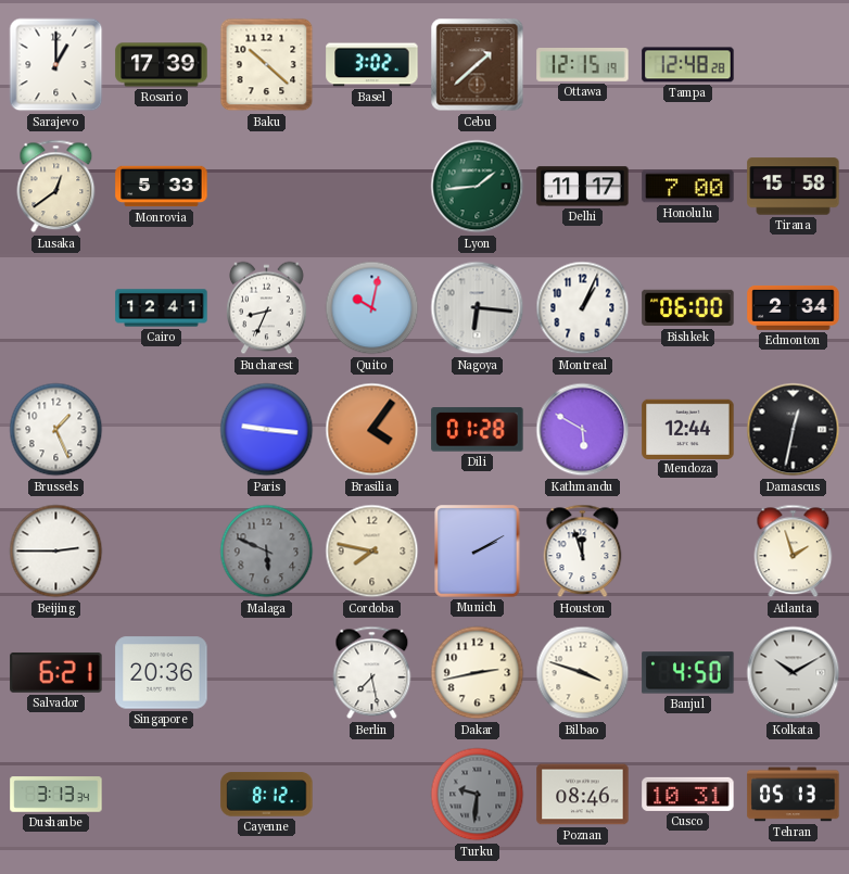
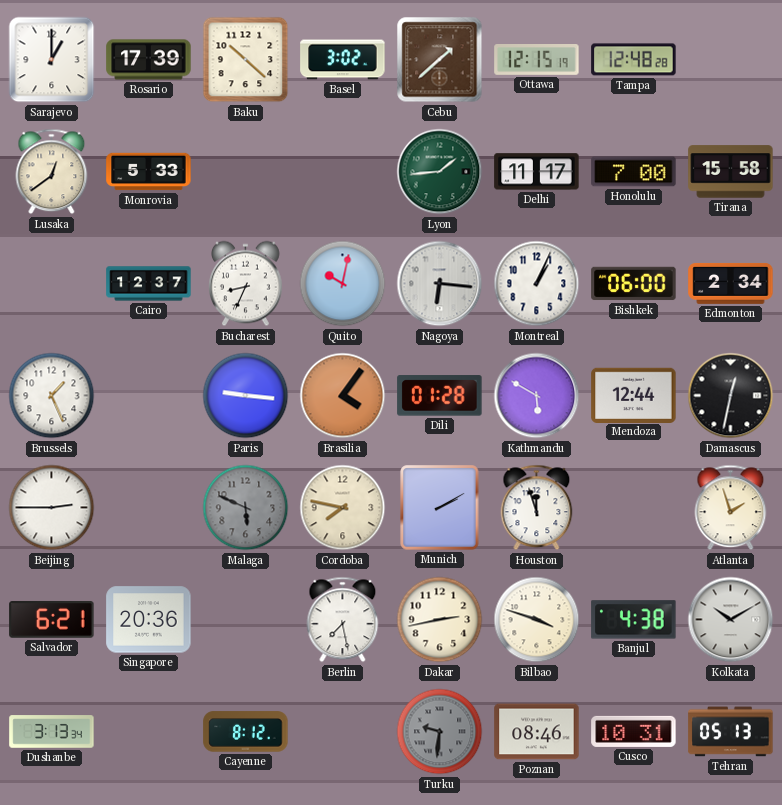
Cairo: 12:41 -> 12:37 (149, 284)
Banjul: 4:50 -> 4:38 (634, 620)
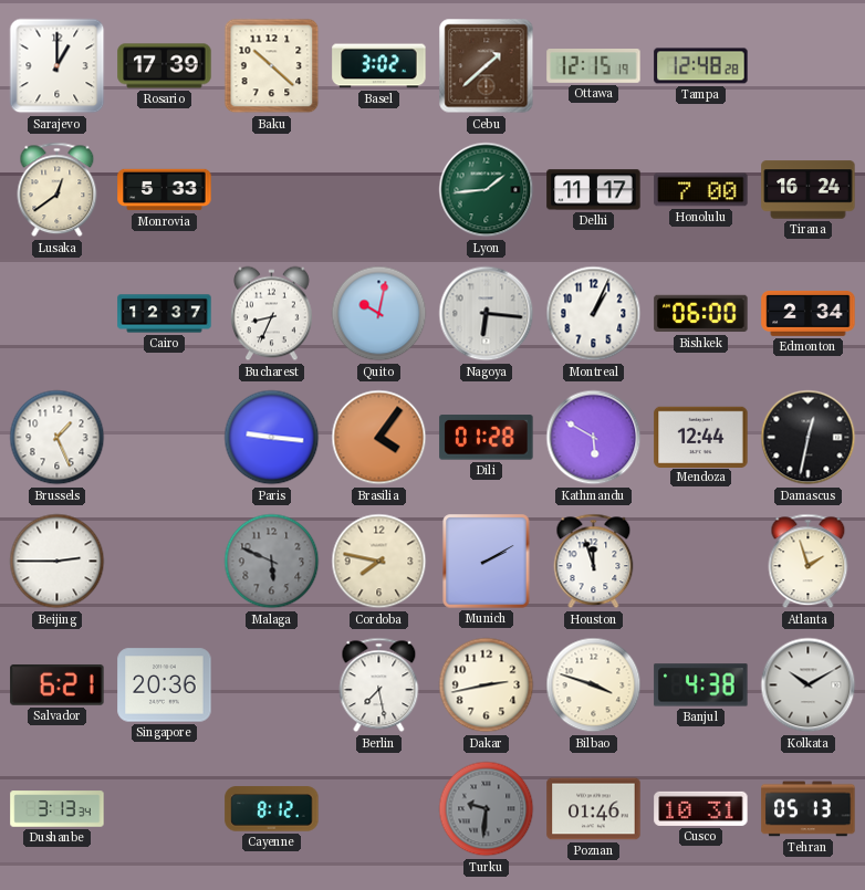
Tirana: 15:58 -> 16:24 (809, 190)
Poznan: 08:46 -> 01:46 (594, 809)
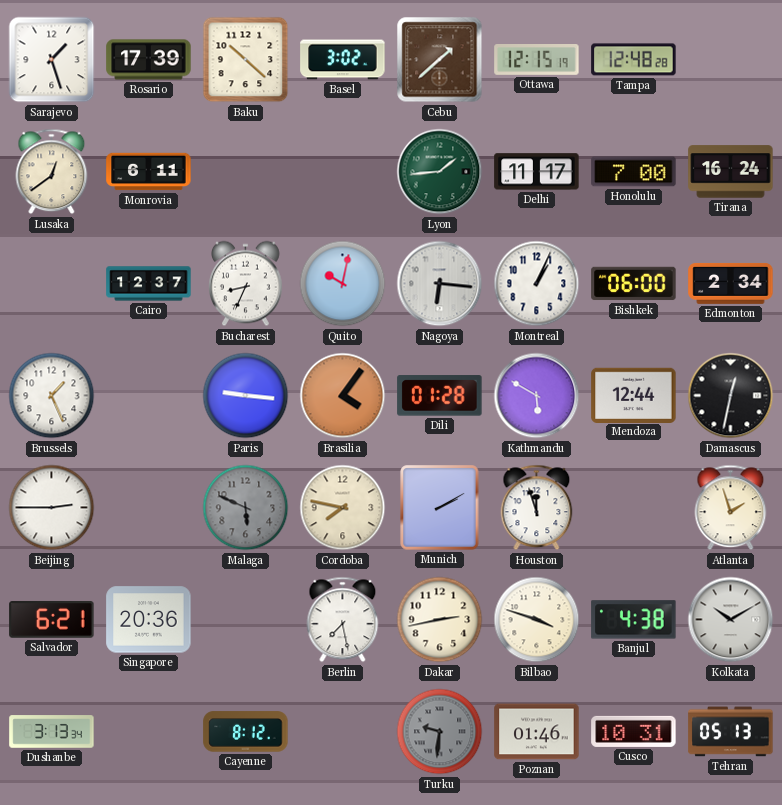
Sarajevo: 1:00 -> 1:27 (52, 60)
Monrovia: 5:33 -> 6:11 (149, 172)
